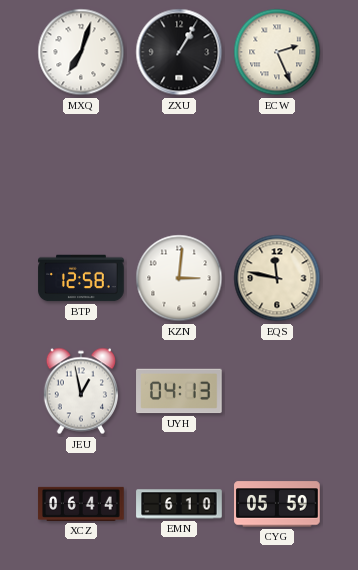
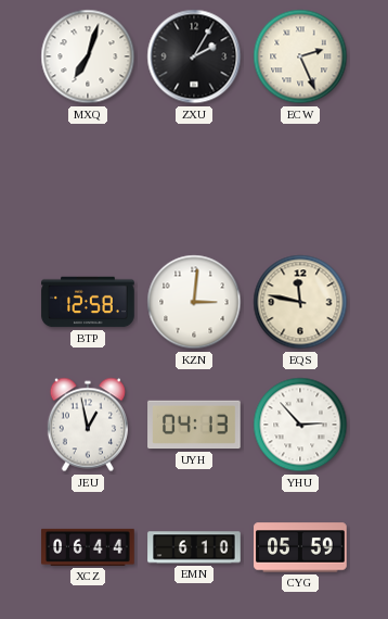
ZXU: 1:05 -> 2:05 (194, 56)
YHU: none -> 2:53 (300, 425)
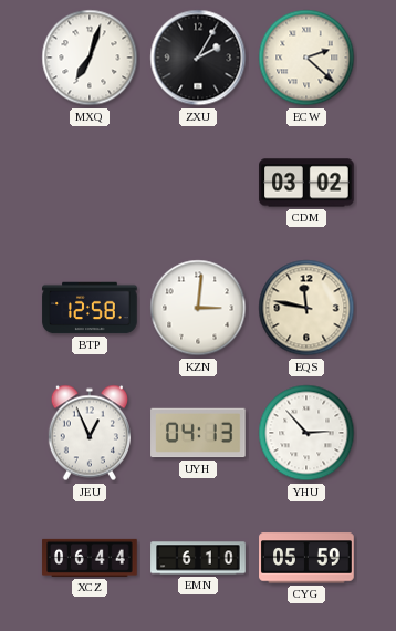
ECW: 2:26 -> 2:22 (306, 58)
CDM: none -> 03:02 (306, 183)
JEU: 12:58 -> 12:56 (90, 433)
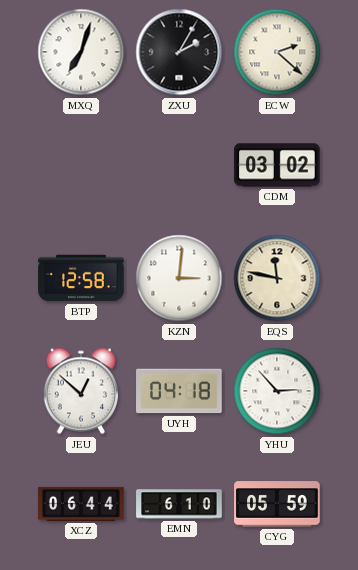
JEU: 12:56 -> 12:52 (81, 391)
UYH: 04:13 -> 04:18 (179, 391)
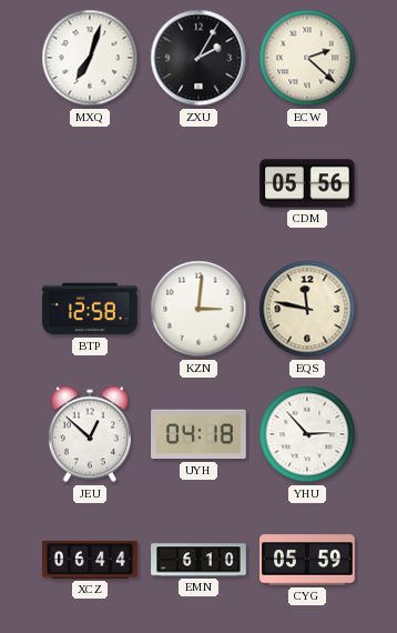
CDM: 03:02 -> 05:56 (307, 183)
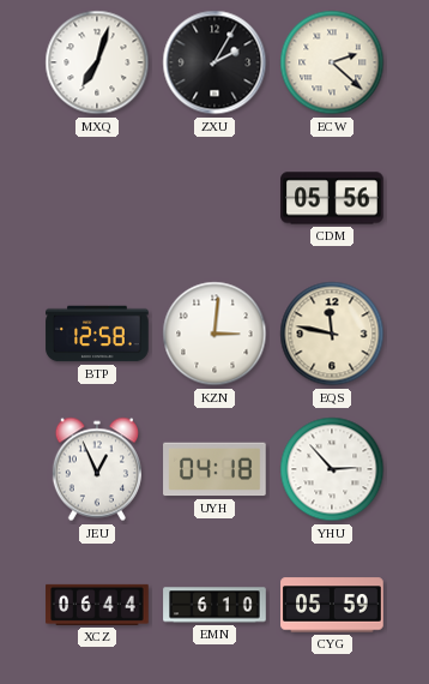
JEU: 12:52 -> 12:56 (97, 469)
